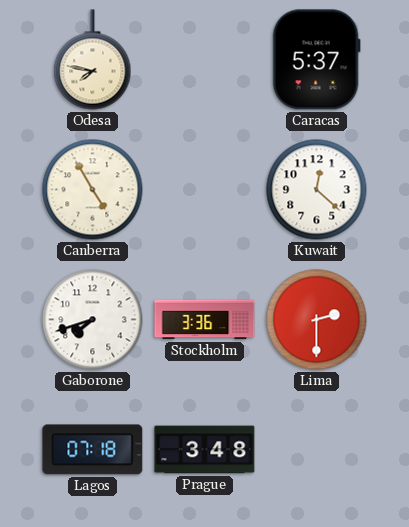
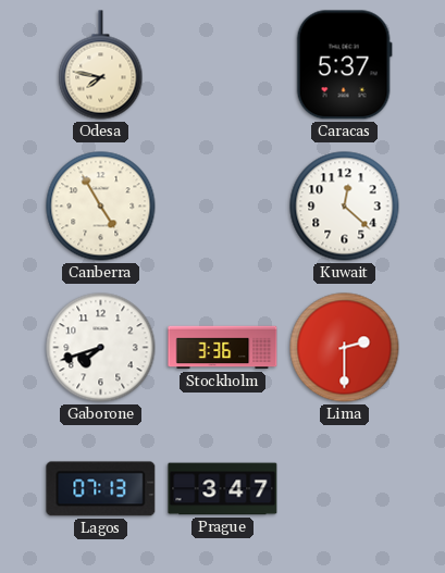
Lagos: 07:18 -> 07:13 (101, 489)
Prague: 3:48 -> 3:47 (223, 489)
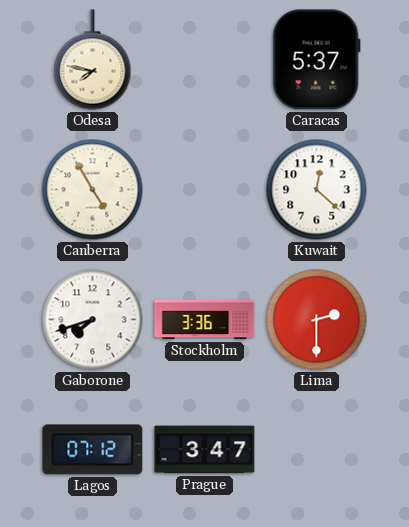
Lagos: 07:13 -> 07:12 (93, 450)
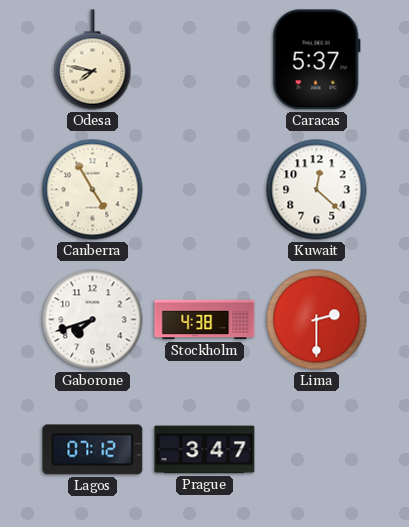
Stockholm: 3:36 -> 4:38 (205, 320)
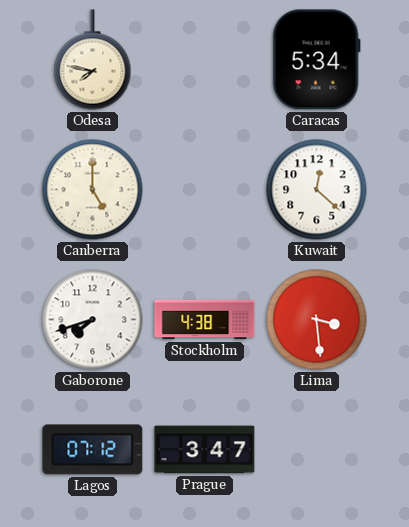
Caracas: 5:37 -> 5:34 (316, 60)
Canberra: 4:55 -> 5:00 (93, 190)
Lima: 2:30 -> 3:29 (317, 320)
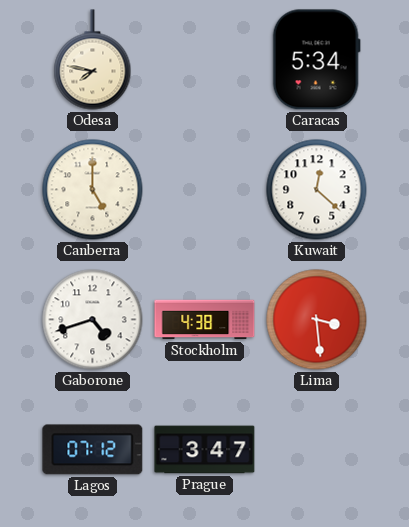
Gaborone: 7:42 -> 4:42 (93, 320)
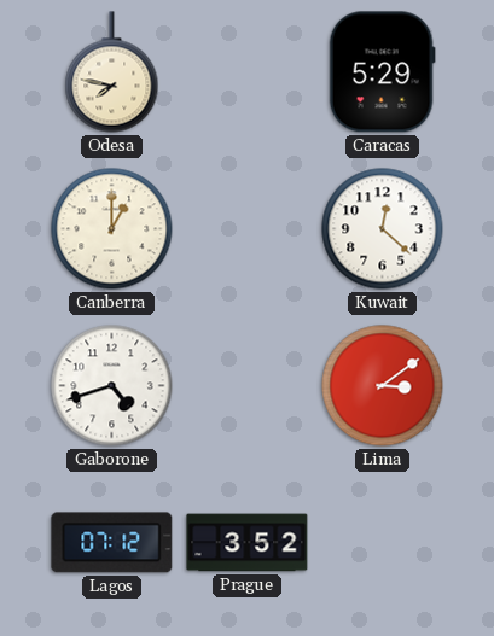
Caracas: 5:34 -> 5:29 (382, 72)
Canberra: 5:00 -> 1:00 (112, 229)
Stockholm: 4:38 -> none (205, 320)
Lima: 3:29 -> 3:09 (383, 386)
Prague: 3:47 -> 3:52 (248, 543)
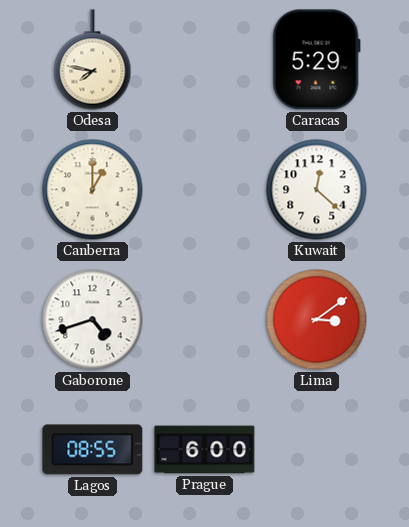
Lagos: 07:12 -> 08:55 (93, 450)
Prague: 3:52 -> 6:00 (205, 450)
